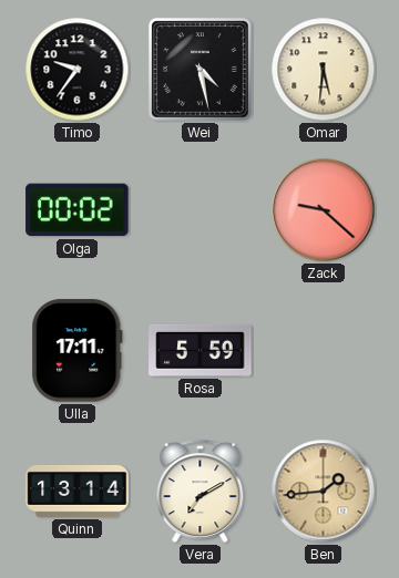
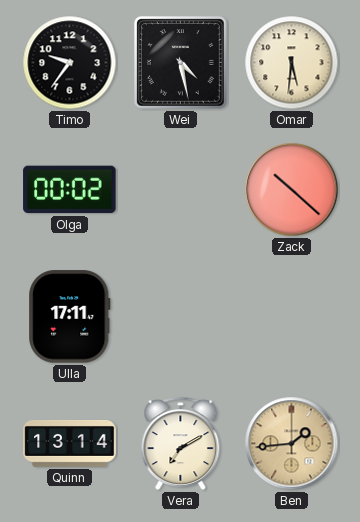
Zack: 9:22 -> 10:22 (292, 190)
Rosa: 5:59 -> none (201, 350)
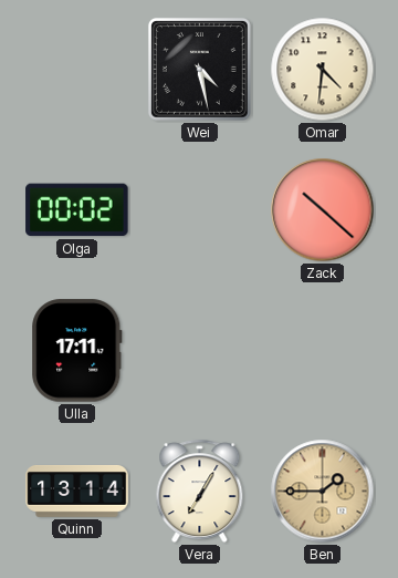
Timo: 9:36 -> none (70, 63)
Omar: 5:31 -> 4:31 (323, 70)
Vera: 7:10 -> 7:05 (200, 492)
Ben: 1:44 -> 1:45 (323, 492)
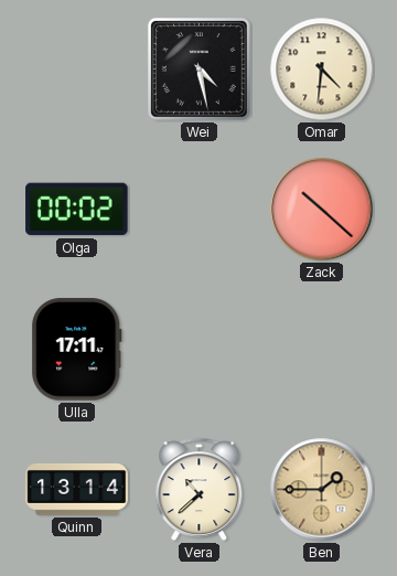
Vera: 7:05 -> 10:38 (200, 490)
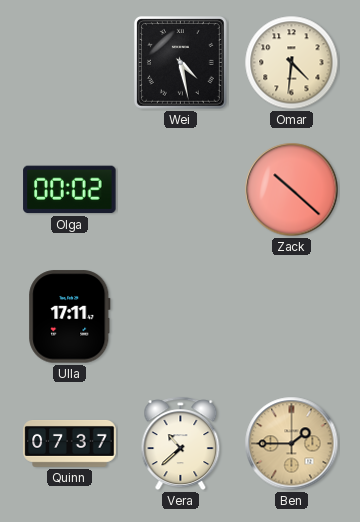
Quinn: 13:14 -> 07:37 (70, 443)
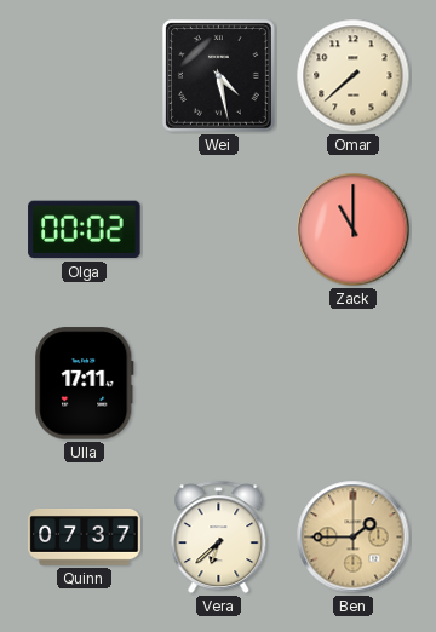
Omar: 4:31 -> 7:38 (354, 76)
Zack: 10:22 -> 11:00 (354, 230)
Vera: 10:38 -> 6:38 (219, 538)
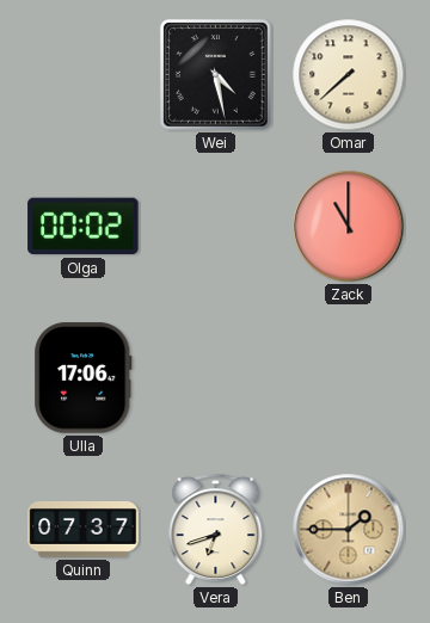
Ulla: 17:11 -> 17:06 (84, 378)
Vera: 6:38 -> 6:42 (216, 530)
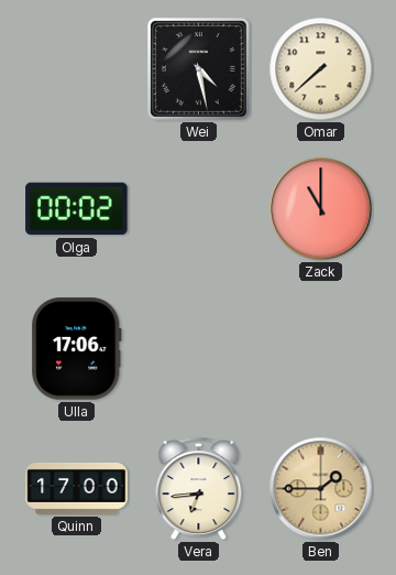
Quinn: 07:37 -> 17:00 (77, 488)
Vera: 6:42 -> 6:44 (199, 489)
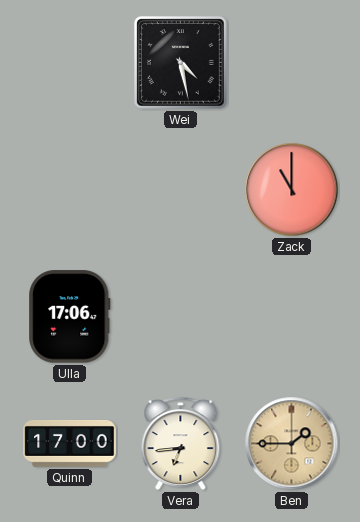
Omar: 7:38 -> none (321, 69)
Olga: 00:02 -> none (77, 209)
